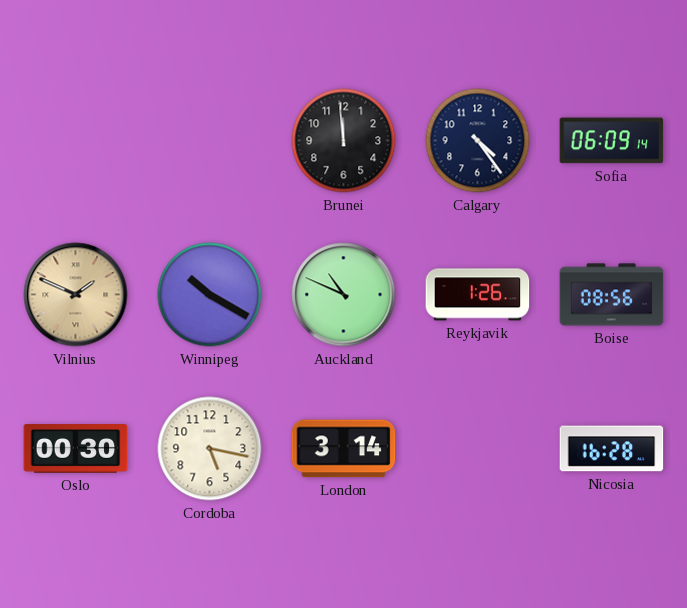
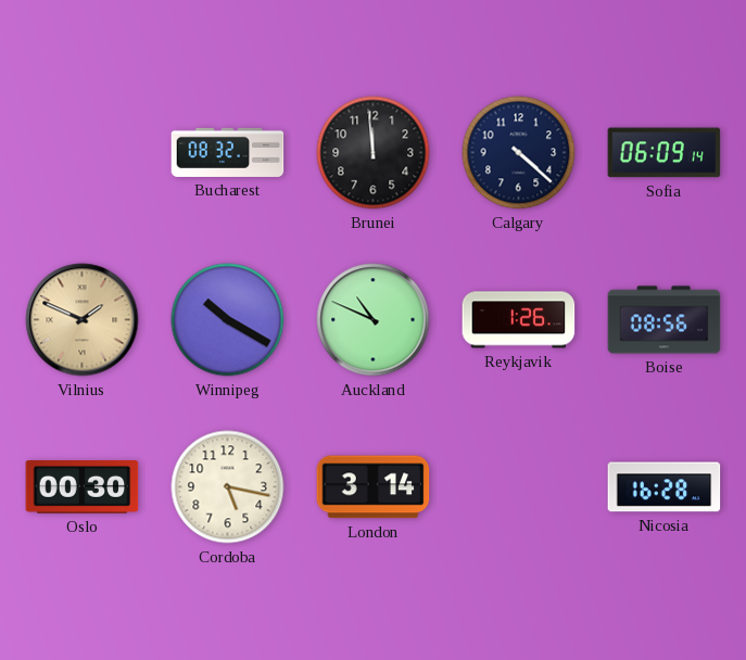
Bucharest: none -> 08:32 (228, 152)
Calgary: 4:24 -> 4:22 (519, 153)
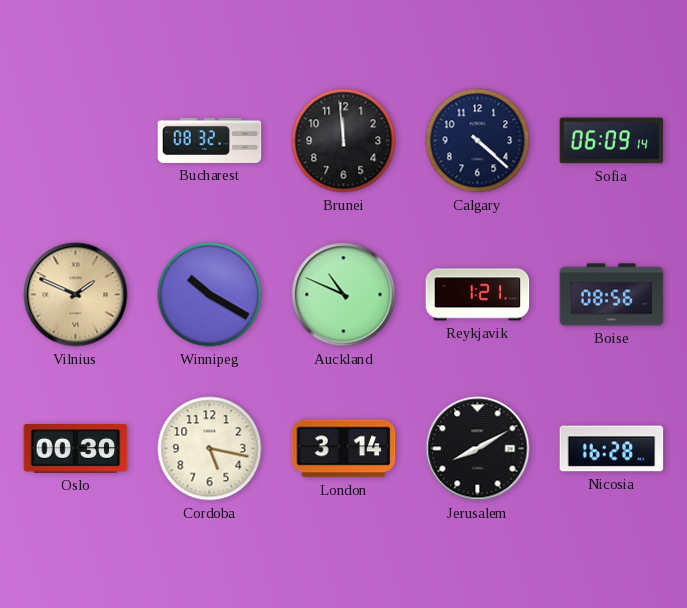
Reykjavik: 1:26 -> 1:21 (478, 295)
Jerusalem: none -> 8:10 (478, 449)
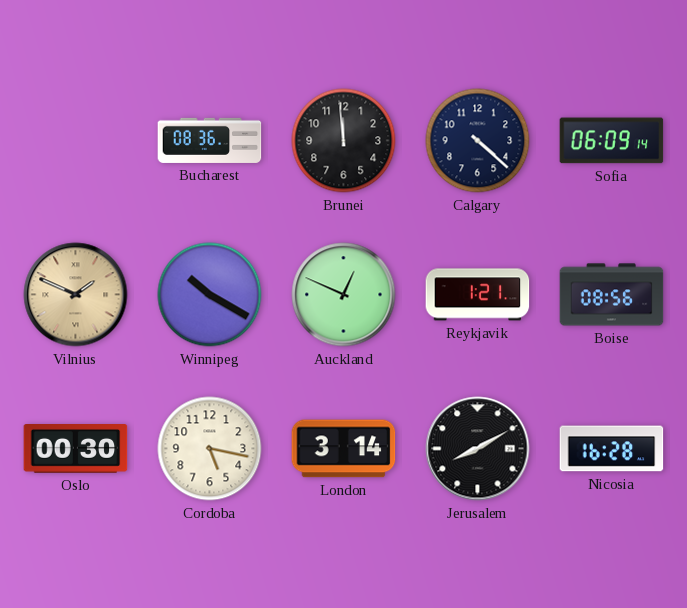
Bucharest: 08:32 -> 08:36 (210, 140)
Auckland: 10:49 -> 12:49 (344, 295)
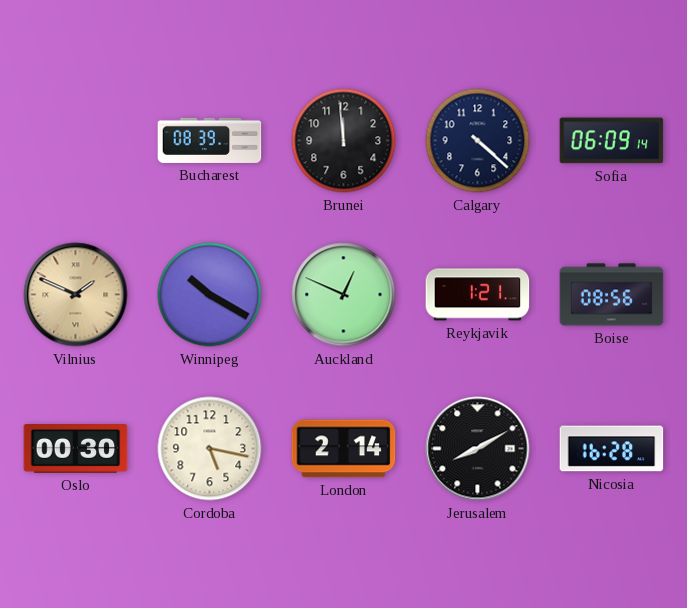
Bucharest: 08:36 -> 08:39 (210, 140)
London: 3:14 -> 2:14 (344, 449)
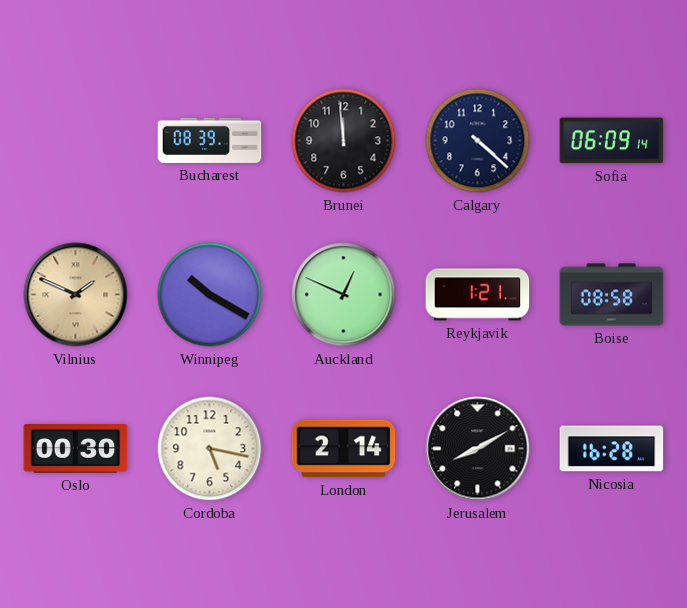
Boise: 08:56 -> 08:58 (612, 295)
